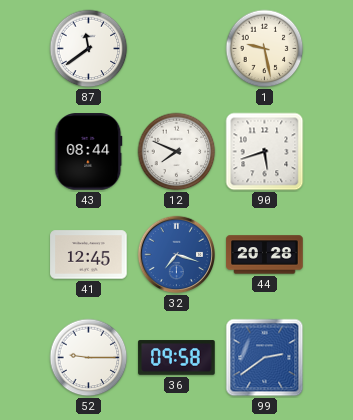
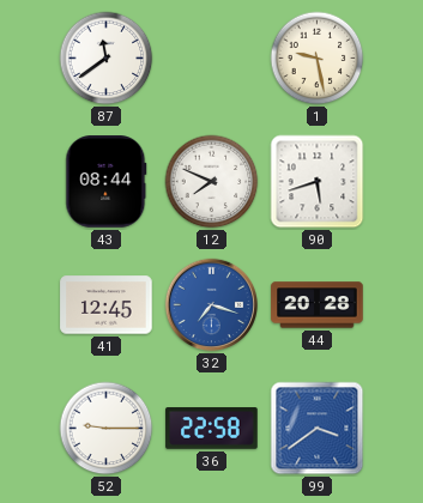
36: 09:58 -> 22:58 (212, 429)
99: 2:39 -> 3:39 (318, 429)
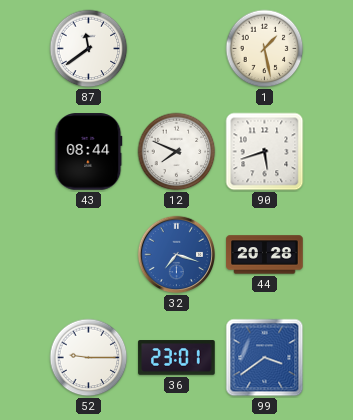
1: 9:28 -> 1:28 (265, 49)
41: 12:45 -> none (107, 305)
36: 22:58 -> 23:01 (177, 358)
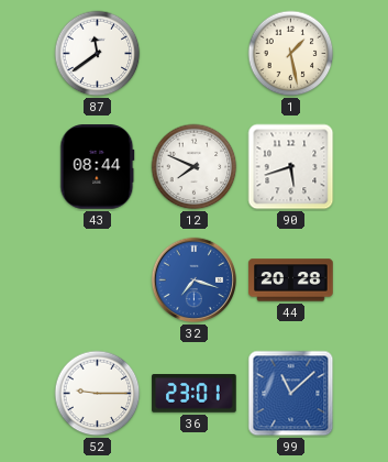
99: 3:39 -> 11:08 (291, 394)
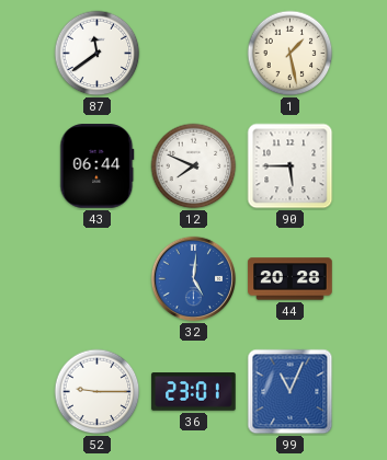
43: 08:44 -> 06:44 (98, 166)
90: 5:42 -> 5:45 (291, 166)
32: 7:18 -> 5:01 (194, 279)
99: 11:08 -> 11:04 (291, 392)
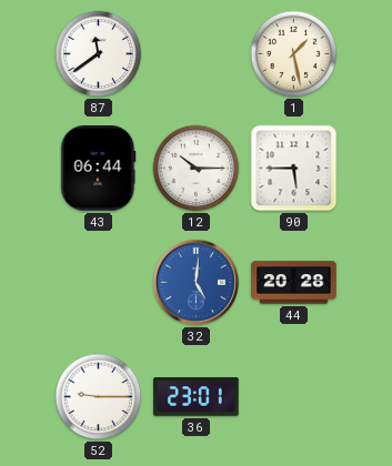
12: 7:49 -> 10:15 (197, 169)
99: 11:04 -> none (291, 392)
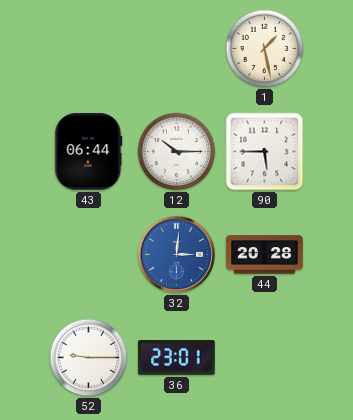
87: 11:39 -> none (99, 54)
32: 5:01 -> 3:01 (177, 255)
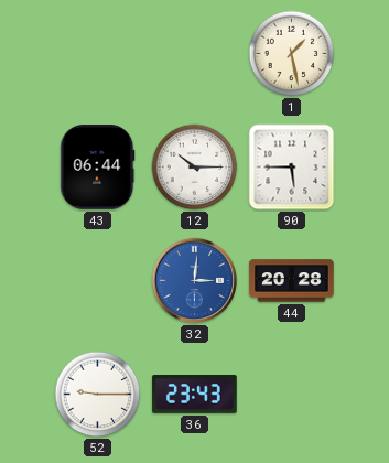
36: 23:01 -> 23:43 (195, 395)
